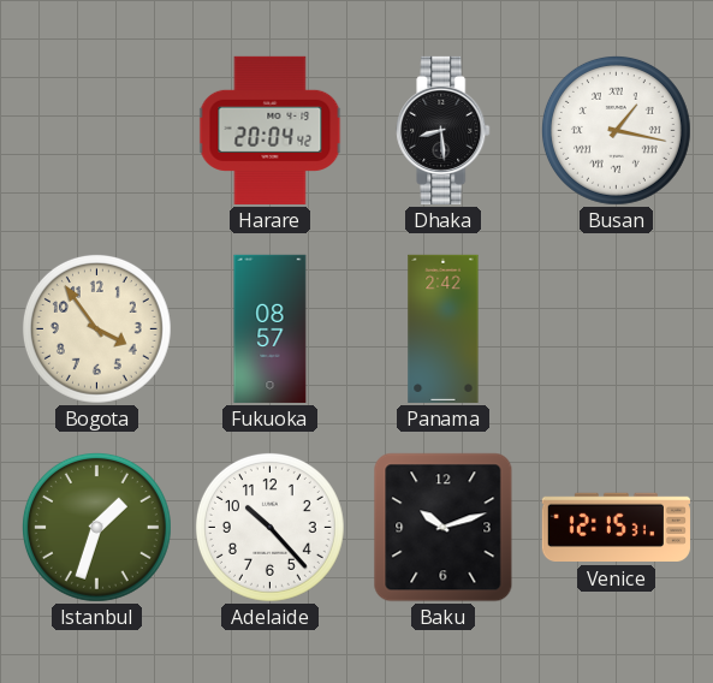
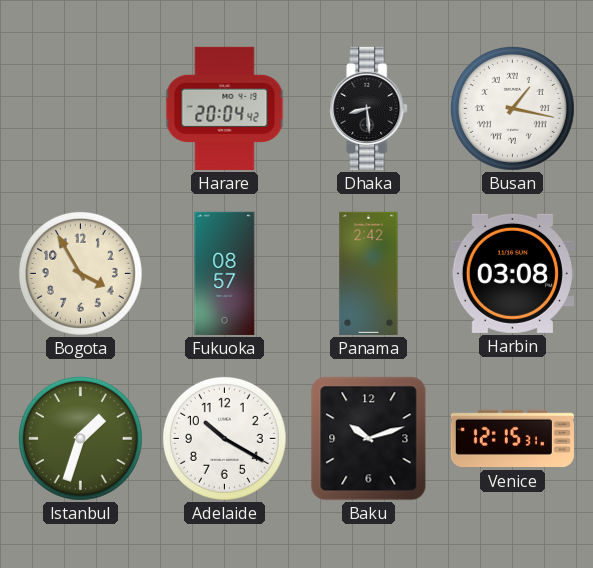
Bogota: 3:54 -> 3:55 (80, 273)
Harbin: none -> 03:08 (512, 273)
Adelaide: 10:23 -> 10:20 (224, 438)
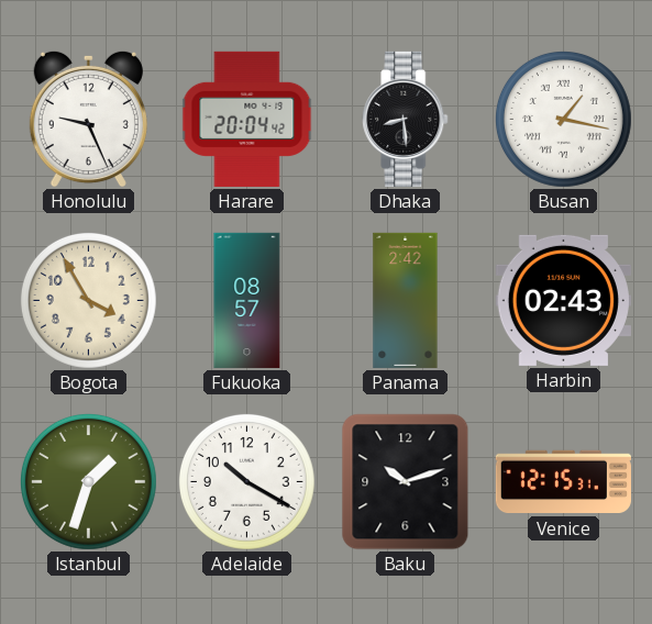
Honolulu: none -> 9:26 (88, 119)
Harbin: 03:08 -> 02:43 (563, 300)
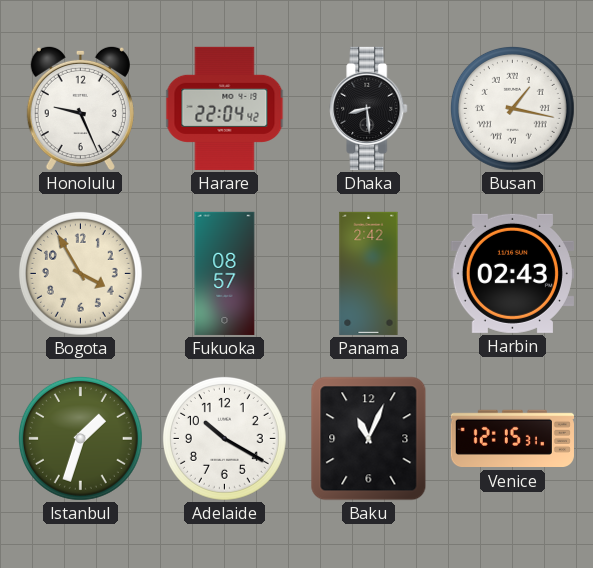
Harare: 20:04 -> 22:04 (225, 108)
Baku: 10:12 -> 11:04 (369, 439)
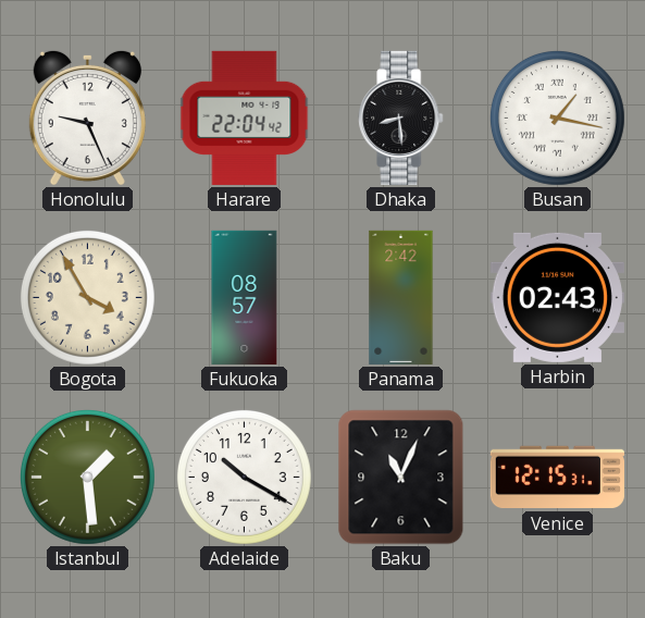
Istanbul: 1:33 -> 1:29 (87, 477)
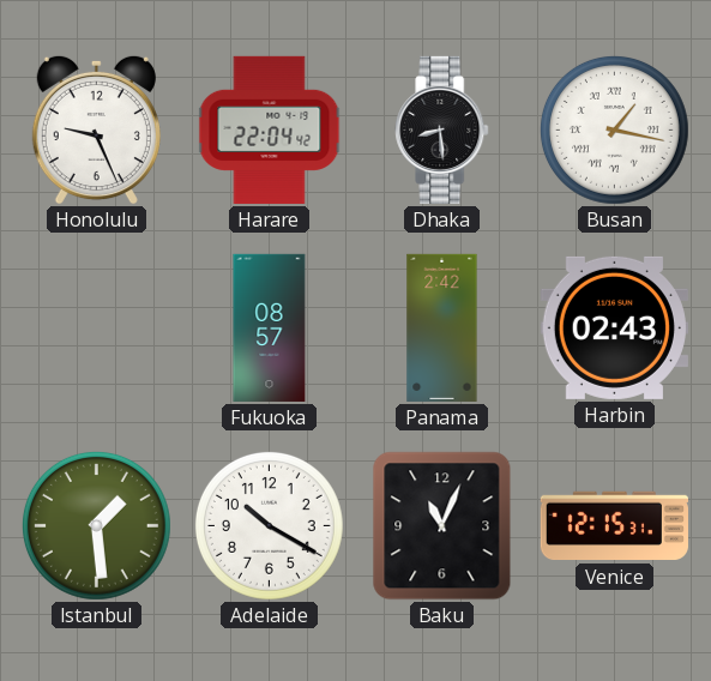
Bogota: 3:55 -> none (87, 297)
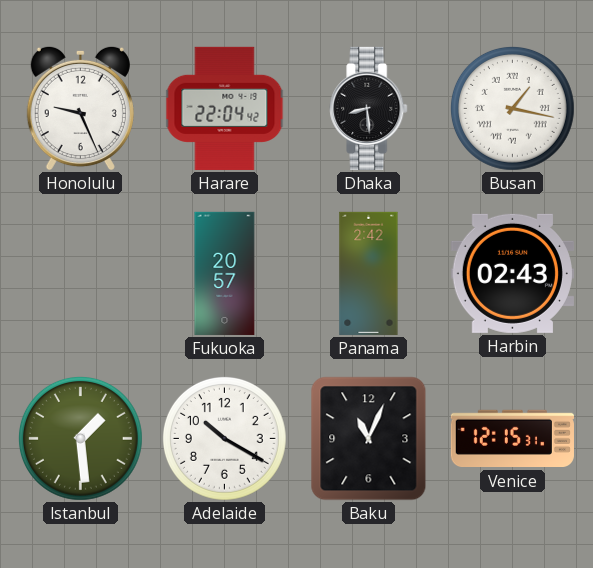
Fukuoka: 08:57 -> 20:57 (225, 273)
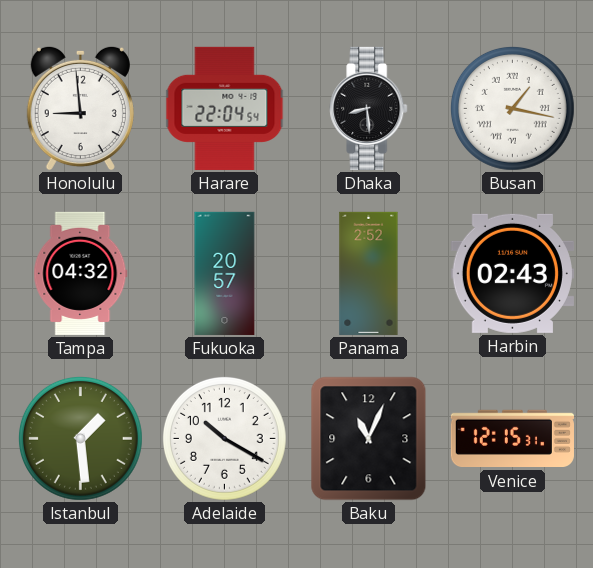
Honolulu: 9:26 -> 8:59 (80, 108)
Harare: 22:04:42 -> 22:04:54 (225, 108)
Tampa: none -> 04:32 (81, 273)
Panama: 2:42 -> 2:52 (369, 273)
